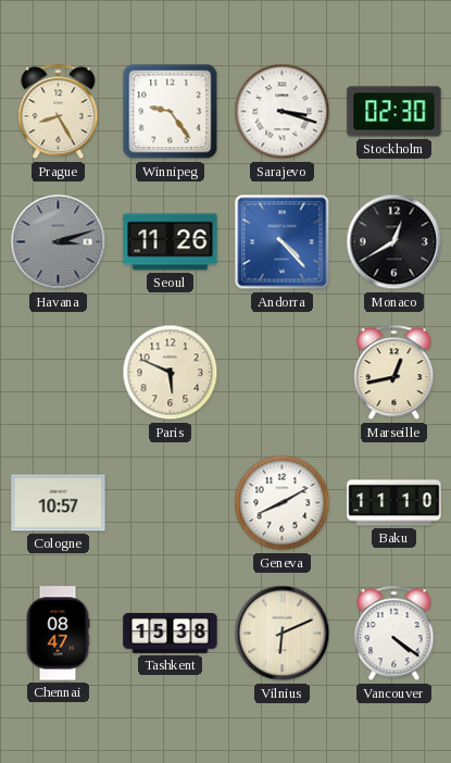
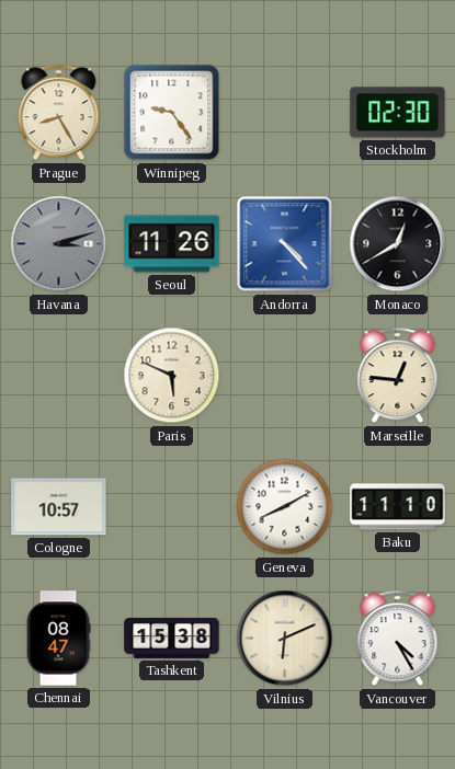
Sarajevo: 3:18 -> none (283, 112)
Marseille: 12:43 -> 12:46 (398, 376)
Vancouver: 4:21 -> 4:25 (398, 639)
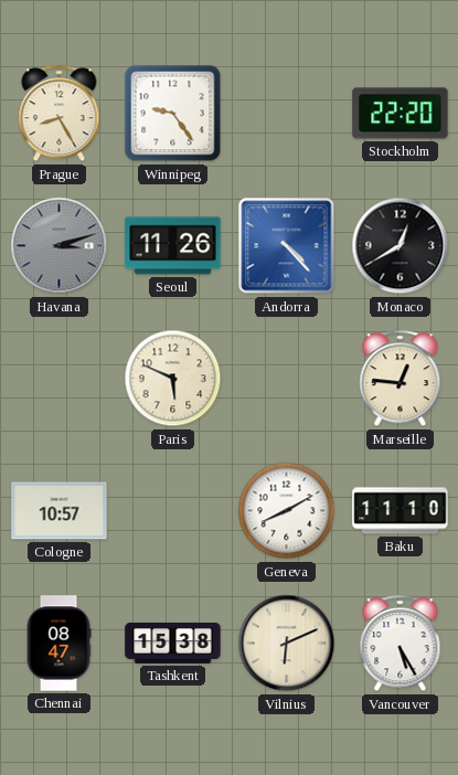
Stockholm: 02:30 -> 22:20 (401, 114)
Vancouver: 4:25 -> 5:25 (401, 644)
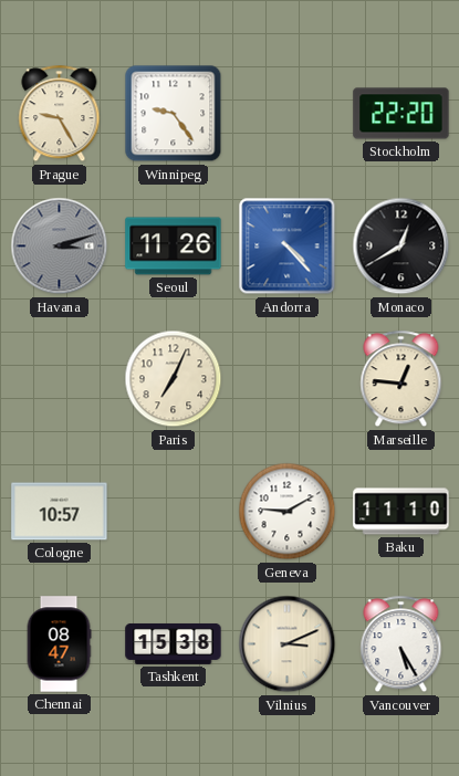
Prague: 8:25 -> 9:25 (60, 114)
Paris: 5:49 -> 7:04 (174, 379)
Geneva: 8:10 -> 9:10 (288, 512)
Vilnius: 6:11 -> 3:11 (288, 644)
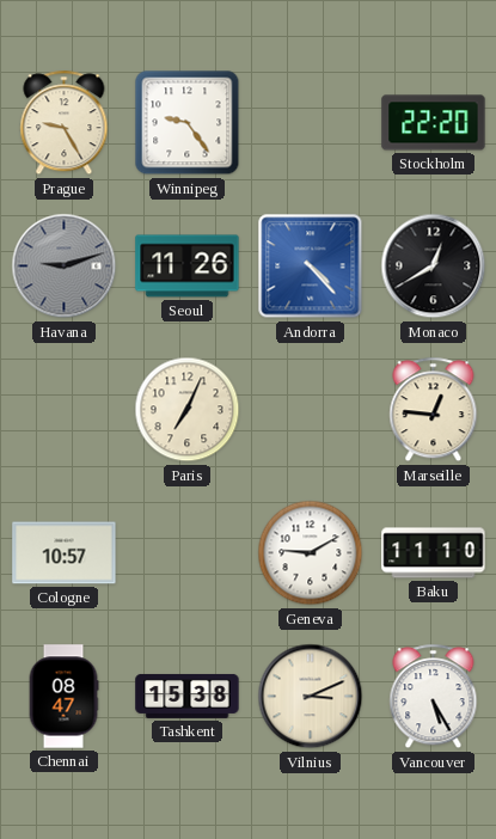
Havana: 3:12 -> 9:12 (65, 267)
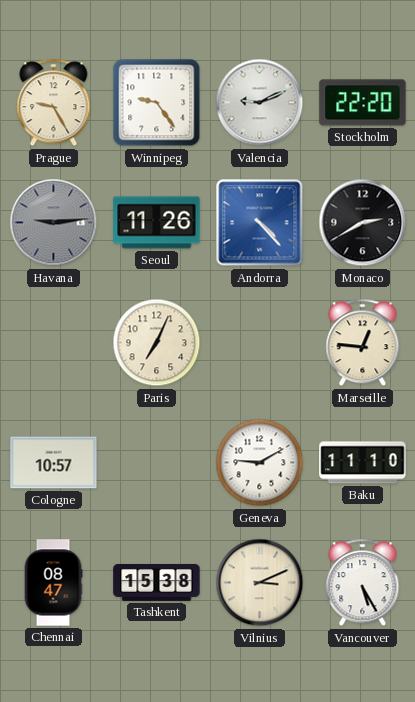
Valencia: none -> 9:11 (260, 103)
Havana: 9:12 -> 9:14 (54, 223)
Monaco: 12:40 -> 2:40 (363, 223)
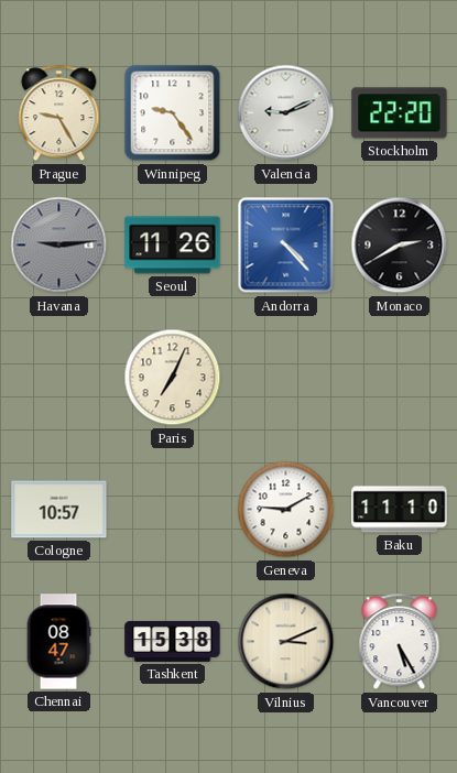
Marseille: 12:46 -> none (363, 343)
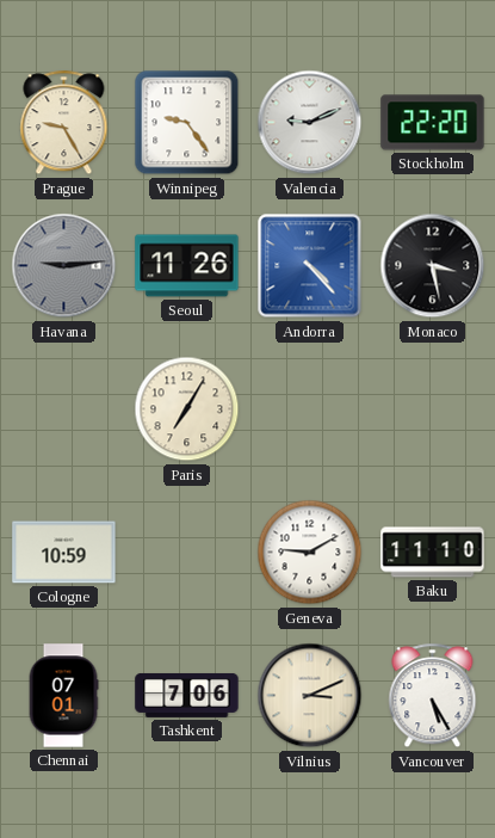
Monaco: 2:40 -> 3:28 (433, 266)
Paris: 7:04 -> 7:05 (187, 409)
Cologne: 10:57 -> 10:59 (64, 553)
Chennai: 08:47 -> 07:01 (63, 696)
Tashkent: 15:38 -> 7:06 (187, 695)
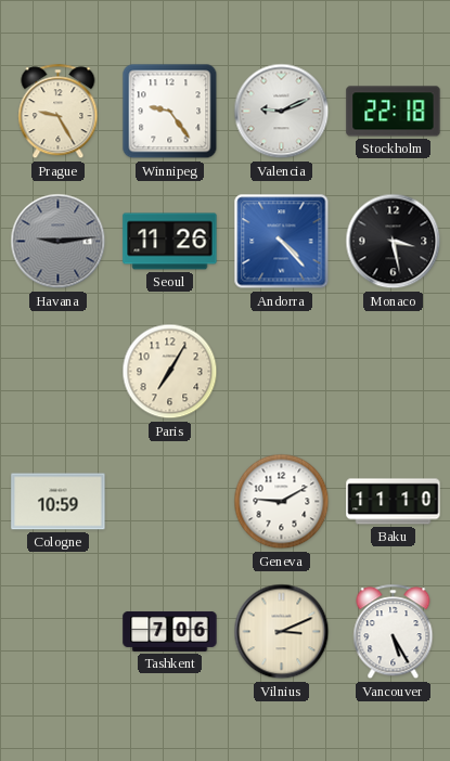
Stockholm: 22:20 -> 22:18 (394, 112)
Chennai: 07:01 -> none (63, 696)
